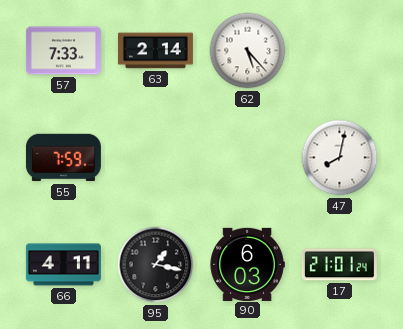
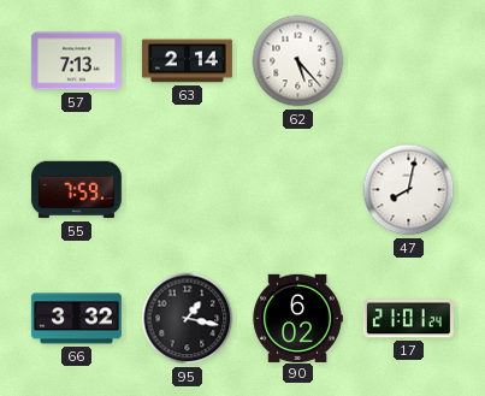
57: 7:33 -> 7:13 (76, 61)
66: 4:11 -> 3:32 (76, 319)
90: 6:03 -> 6:02 (297, 318)
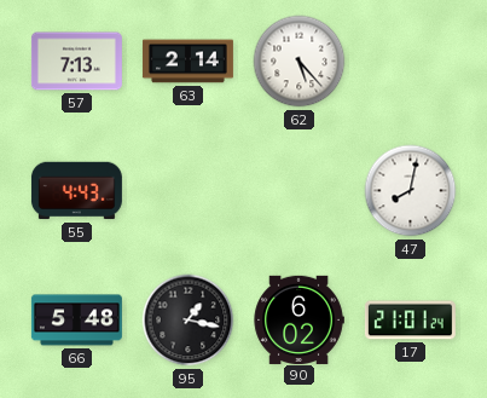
55: 7:59 -> 4:43 (76, 191)
66: 3:32 -> 5:48 (76, 321)
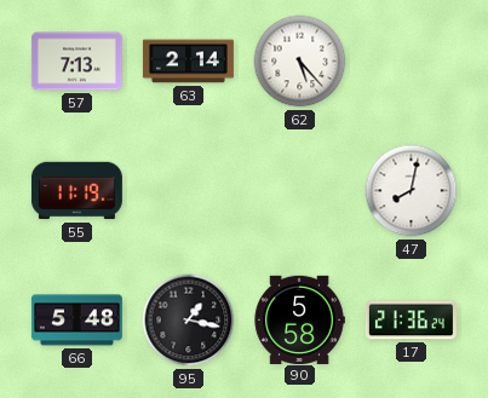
55: 4:43 -> 11:19 (76, 191)
90: 6:02 -> 5:58 (299, 319)
17: 21:01 -> 21:36 (411, 321)
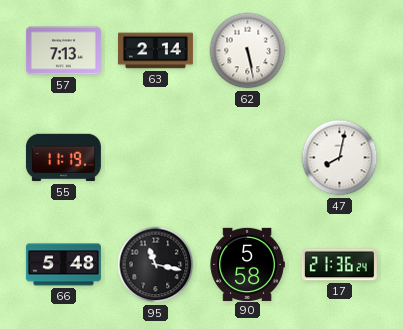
62: 5:23 -> 5:28 (248, 51)
95: 1:17 -> 11:17 (156, 265)
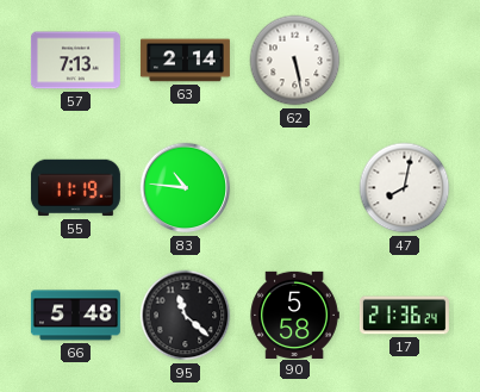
83: none -> 10:46 (186, 188)
95: 11:17 -> 11:22 (186, 316)
